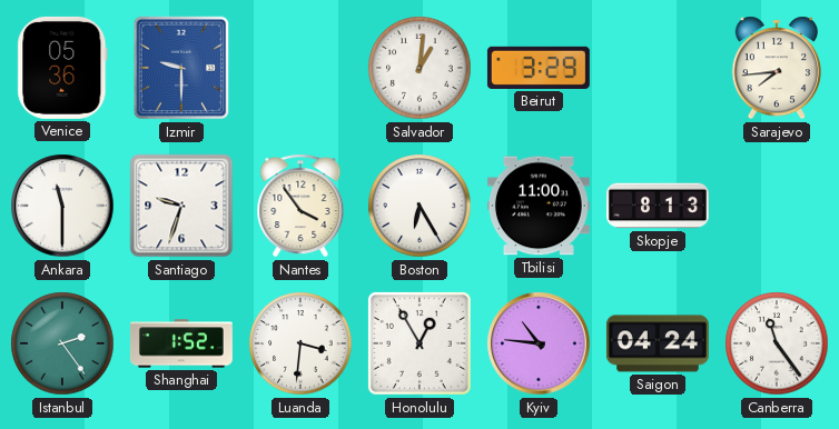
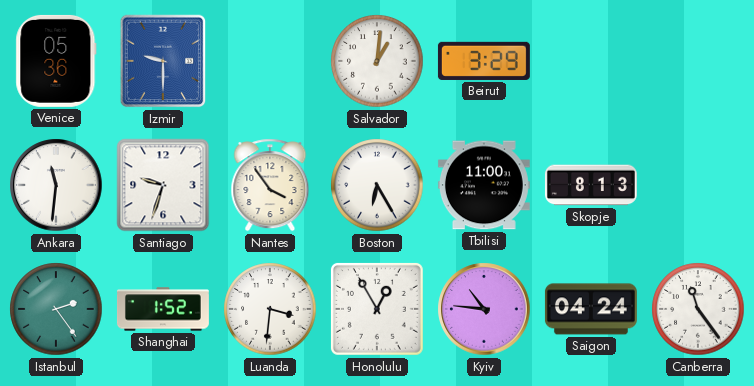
Sarajevo: 7:44 -> none (776, 68)
Ankara: 11:30 -> 11:31 (56, 185)
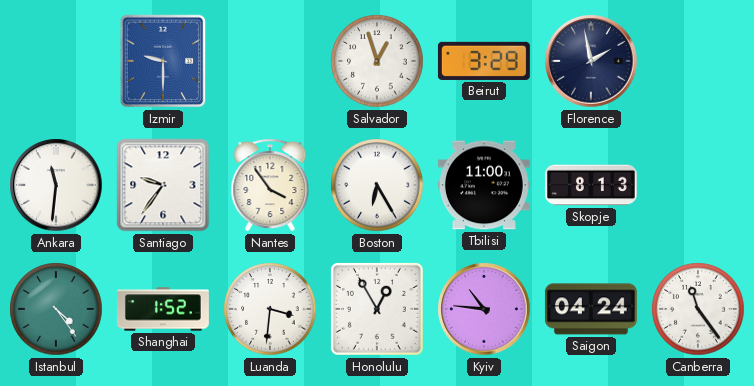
Venice: 05:36 -> none (56, 61)
Salvador: 1:01 -> 12:57 (377, 61)
Florence: none -> 1:58 (591, 61)
Santiago: 9:33 -> 9:36 (163, 185)
Istanbul: 2:24 -> 4:24 (56, 309)
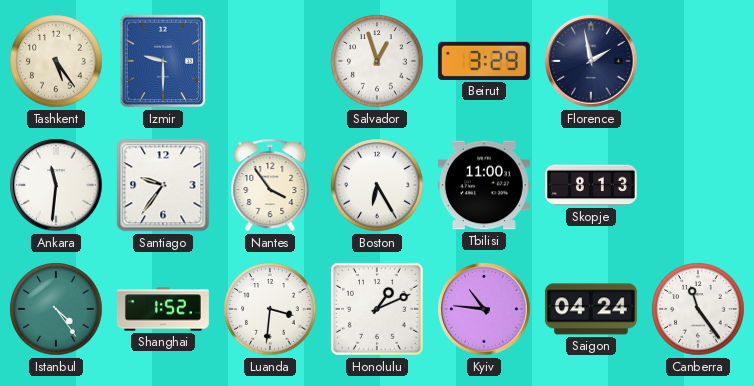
Tashkent: none -> 5:24 (56, 61)
Honolulu: 12:55 -> 1:11 (377, 309)
